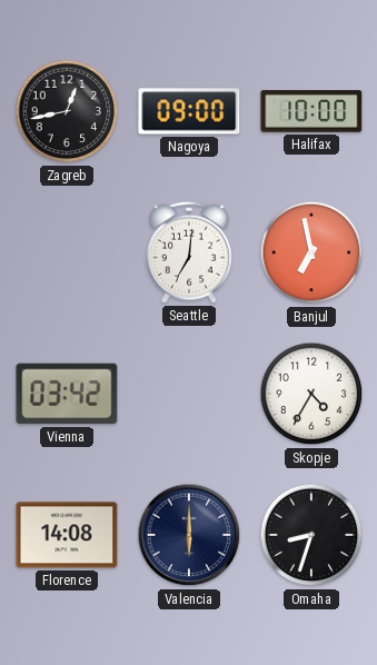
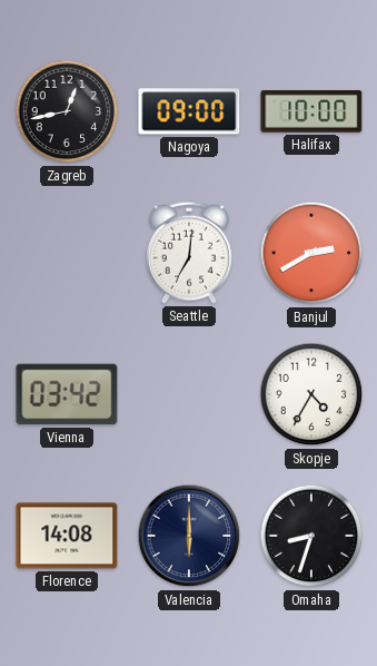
Banjul: 6:58 -> 2:40 (311, 253)
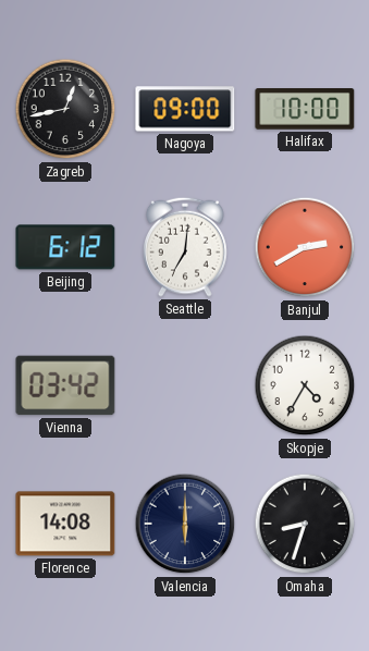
Beijing: none -> 6:12 (65, 247)
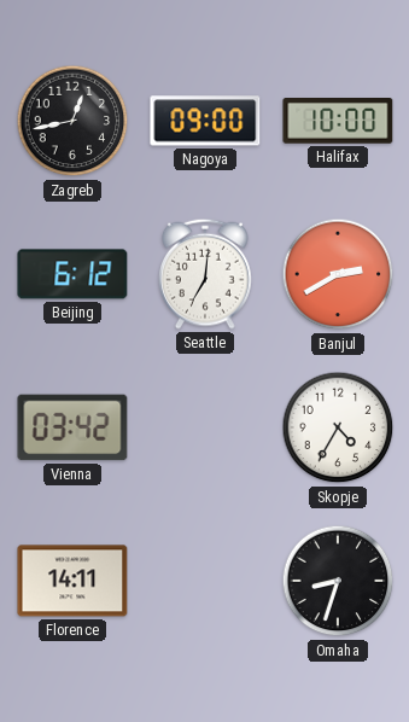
Florence: 14:08 -> 14:11 (72, 581)
Valencia: 6:00 -> none (185, 524)
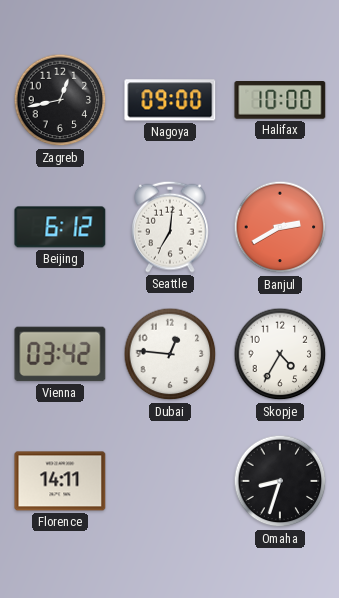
Dubai: none -> 12:46 (170, 354)
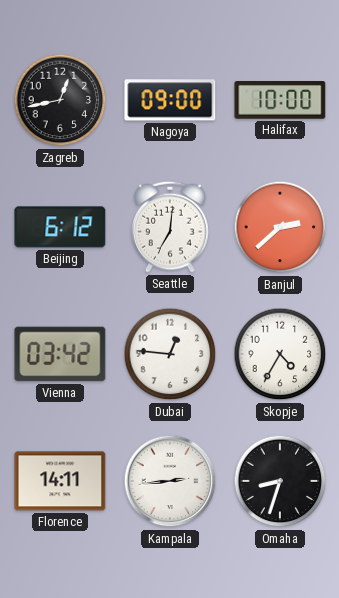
Banjul: 2:40 -> 2:38 (280, 227)
Kampala: none -> 2:44 (170, 481)
